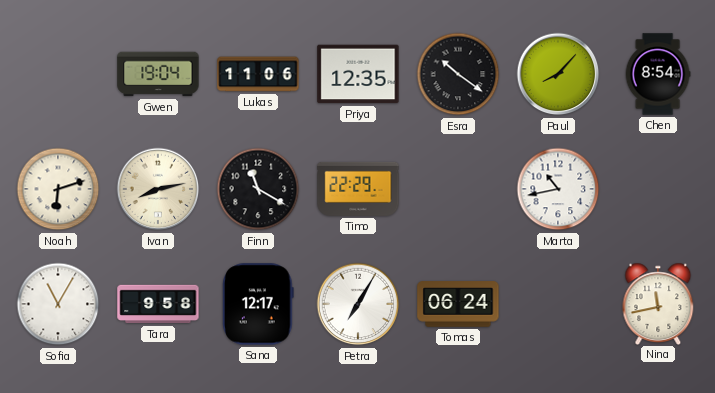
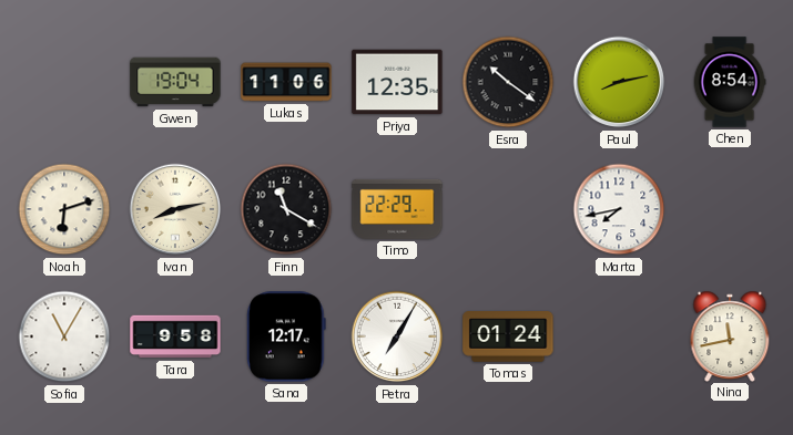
Paul: 8:07 -> 8:13 (619, 82)
Marta: 10:43 -> 7:43 (619, 209)
Tomas: 06:24 -> 01:24 (508, 336)
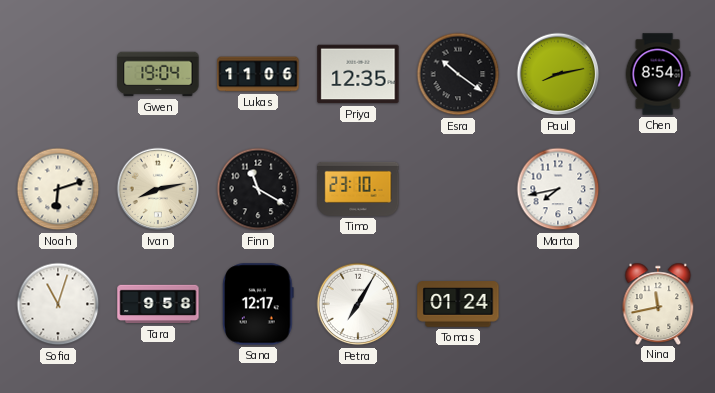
Timo: 22:29 -> 23:10 (358, 189)
Sofia: 11:05 -> 11:03 (58, 304)
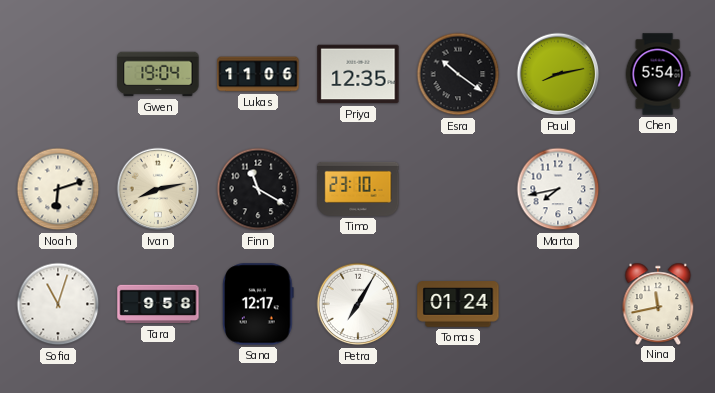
Chen: 8:54 -> 5:54 (658, 74)
